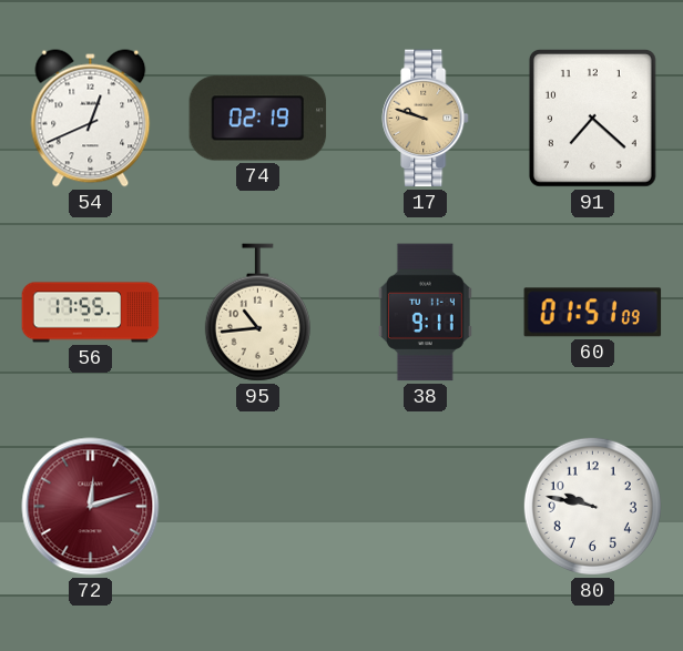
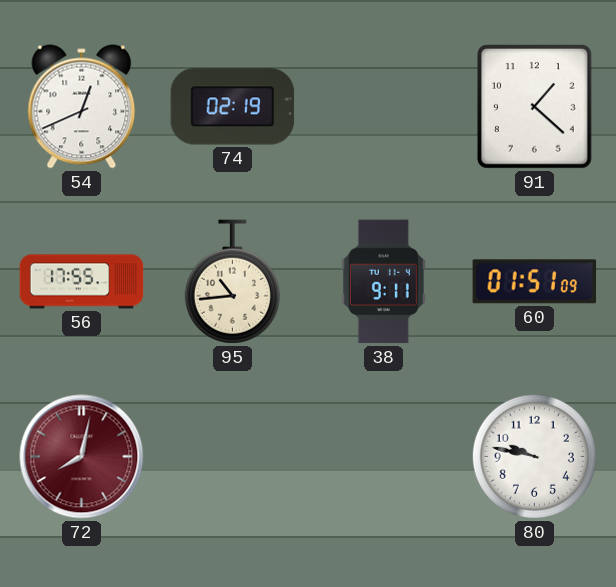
17: 9:48 -> none (426, 119)
91: 7:22 -> 1:22 (534, 107)
72: 12:12 -> 8:02 (82, 457)
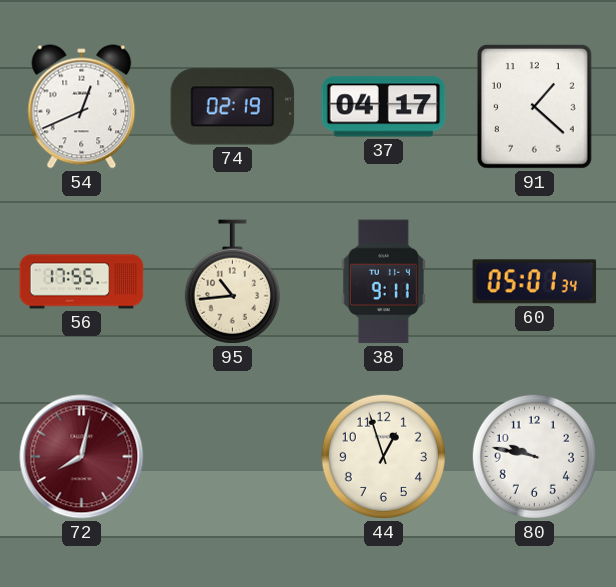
37: none -> 04:17 (384, 107)
60: 01:51 -> 05:01 (535, 282)
44: none -> 12:57 (383, 456)
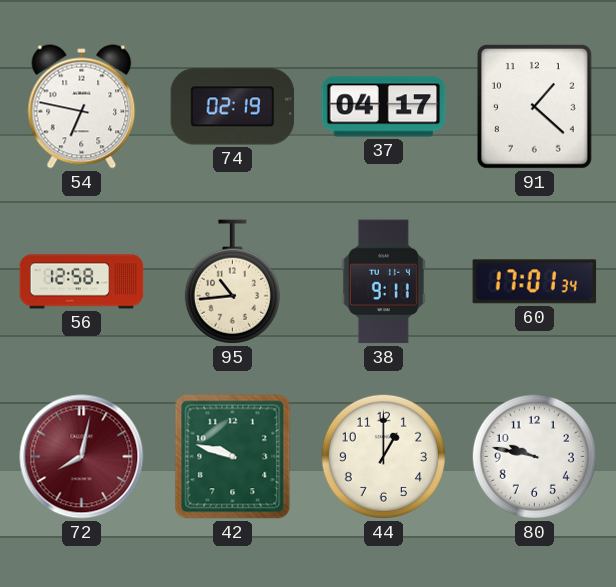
54: 12:41 -> 6:47 (82, 107)
56: 17:55 -> 12:58 (82, 282)
60: 05:01 -> 17:01 (535, 282)
42: none -> 9:48 (233, 457)
44: 12:57 -> 1:00 (383, 456)
